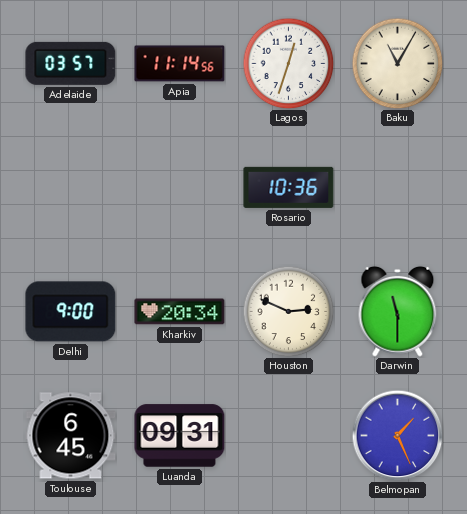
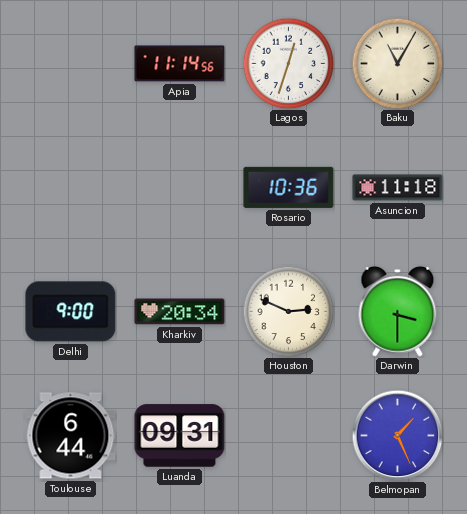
Adelaide: 03:57 -> none (71, 63)
Asuncion: none -> 11:18 (398, 188)
Darwin: 11:30 -> 3:30 (398, 311)
Toulouse: 6:45 -> 6:44 (71, 436)
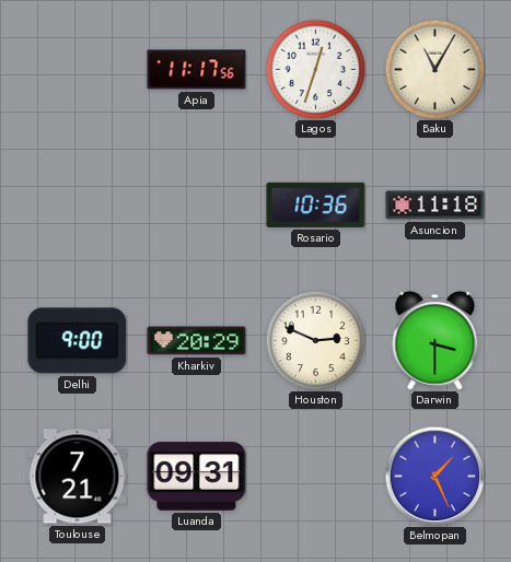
Apia: 11:14 -> 11:17 (197, 70)
Kharkiv: 20:34 -> 20:29 (197, 341)
Toulouse: 6:44 -> 7:21 (78, 477)
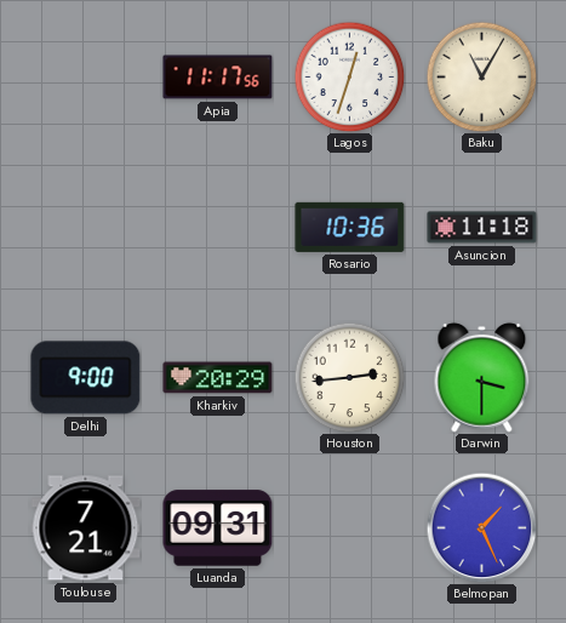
Houston: 2:49 -> 2:44 (349, 377)
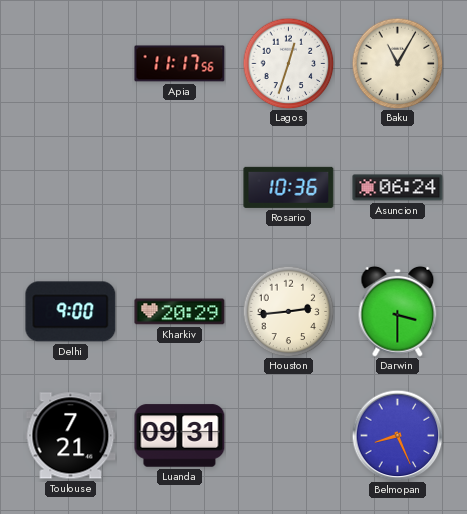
Asuncion: 11:18 -> 06:24 (398, 188)
Belmopan: 1:26 -> 8:26 (397, 435)
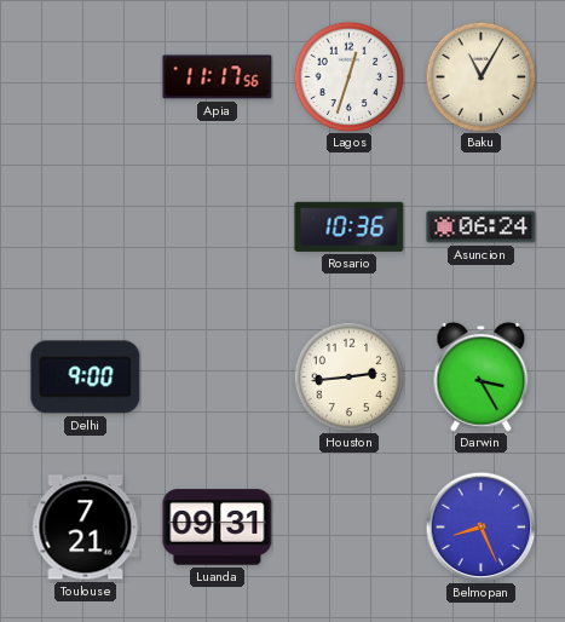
Kharkiv: 20:29 -> none (180, 312)
Darwin: 3:30 -> 3:25 (482, 376)
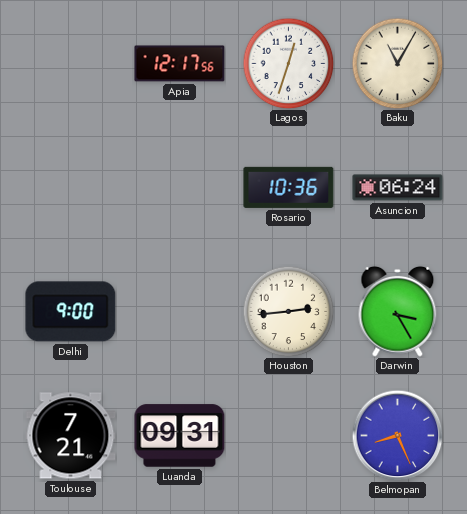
Apia: 11:17 -> 12:17 (180, 64)
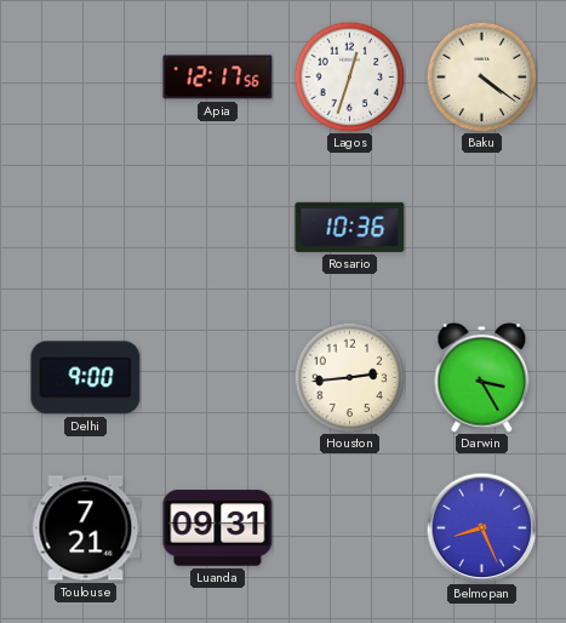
Baku: 11:05 -> 4:21 (481, 76)
Asuncion: 06:24 -> none (398, 188)
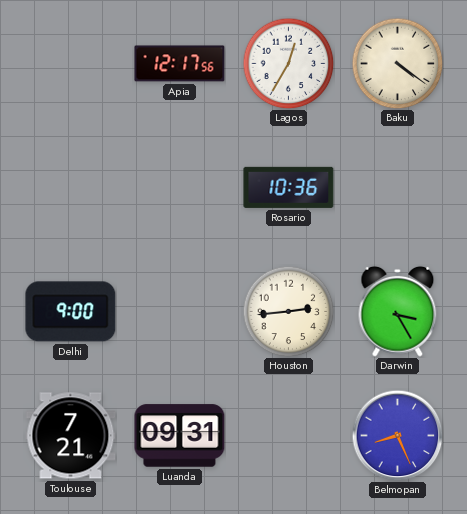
Lagos: 12:33 -> 12:35 (288, 63)
